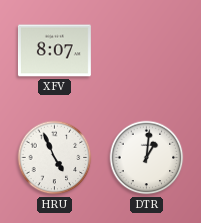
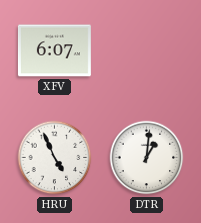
XFV: 8:07 -> 6:07 (54, 51)
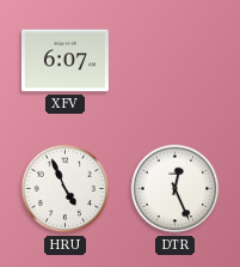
DTR: 1:01 -> 12:26 (176, 189)
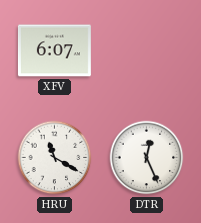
HRU: 4:56 -> 11:20 (55, 158)
